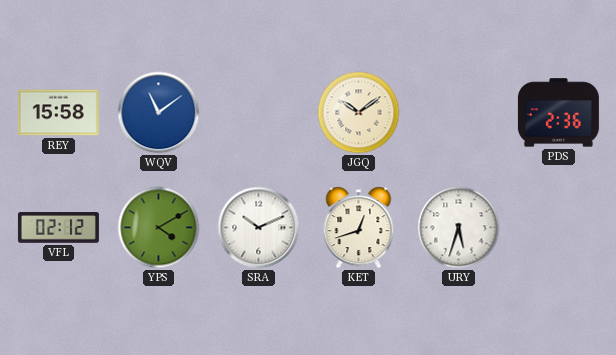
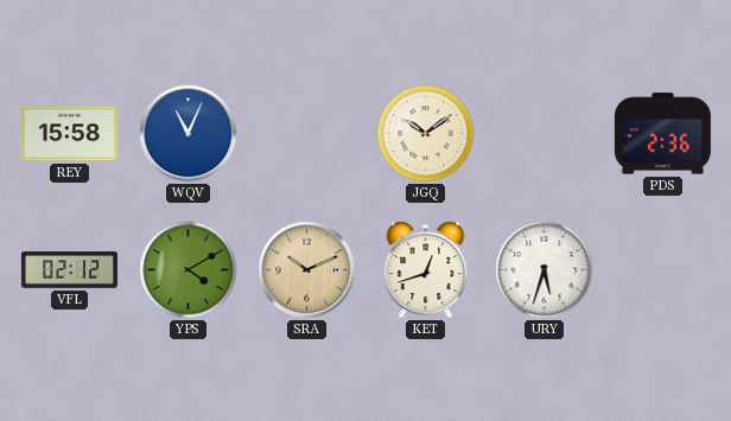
WQV: 11:09 -> 11:04 (189, 134)
SRA dial: white -> champagne (307, 270)
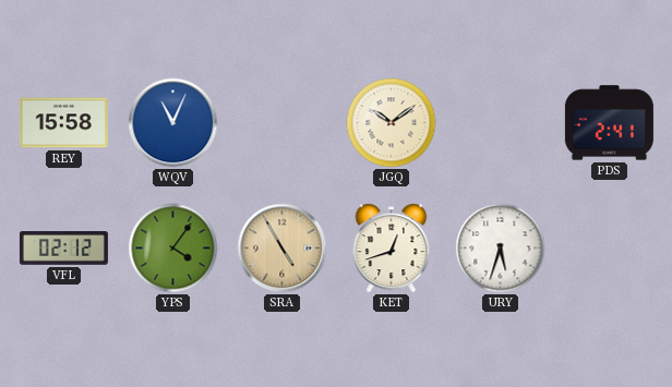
PDS: 2:36 -> 2:41 (609, 123)
YPS: 4:10 -> 4:06 (173, 249)
SRA: 10:11 -> 4:55 (283, 249)
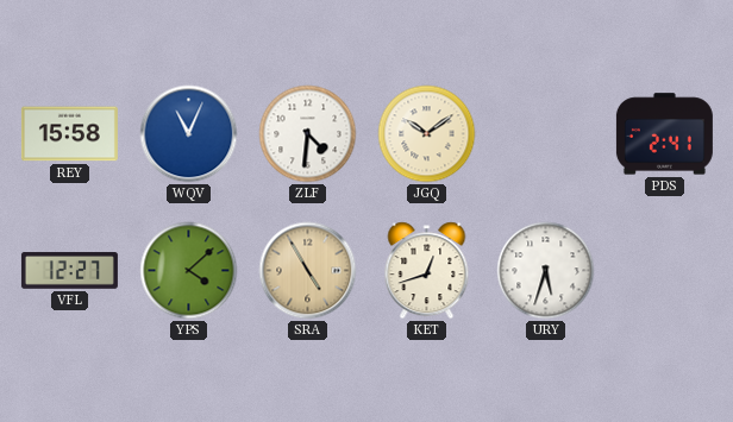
ZLF: none -> 4:31 (308, 134)
VFL: 02:12 -> 12:27 (69, 271)
YPS: 4:06 -> 4:08 (189, 271)
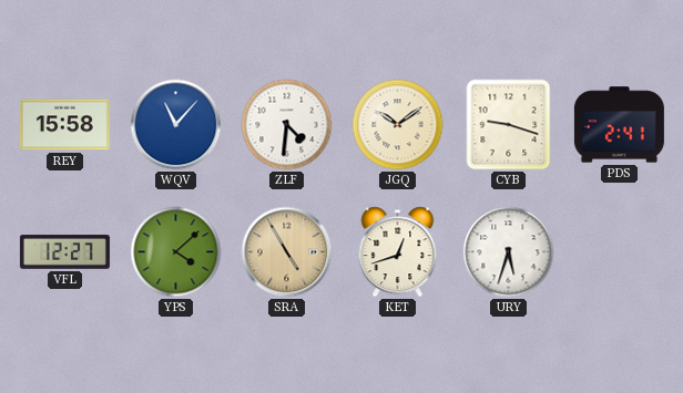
WQV: 11:04 -> 11:07 (176, 125)
CYB: none -> 9:18 (509, 125)
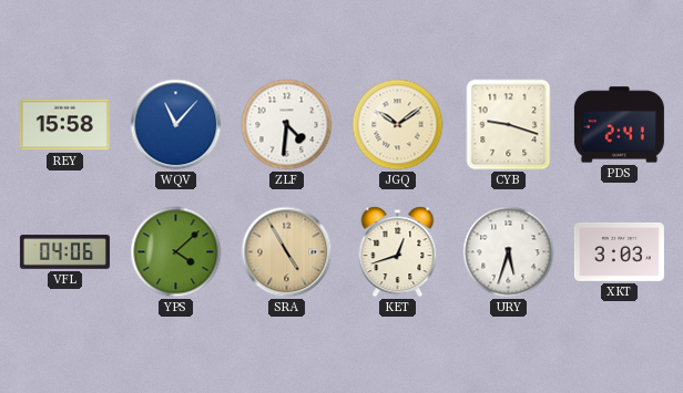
VFL: 12:27 -> 04:06 (64, 252)
XKT: none -> 3:03 (619, 251)
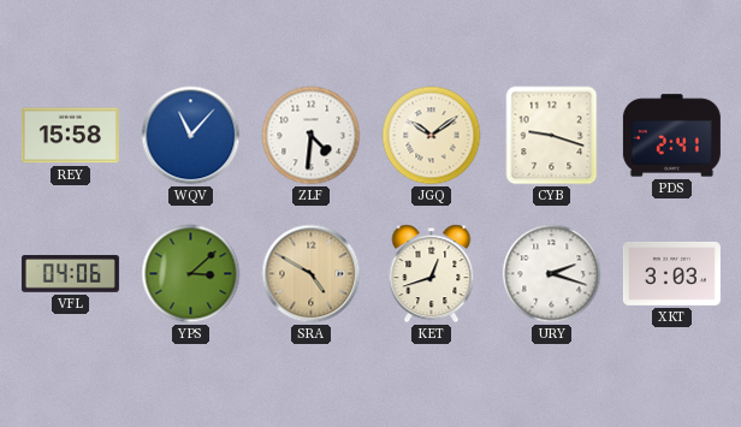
YPS: 4:08 -> 3:08 (191, 274)
SRA: 4:55 -> 4:50 (312, 274)
URY: 5:33 -> 2:18 (552, 274)
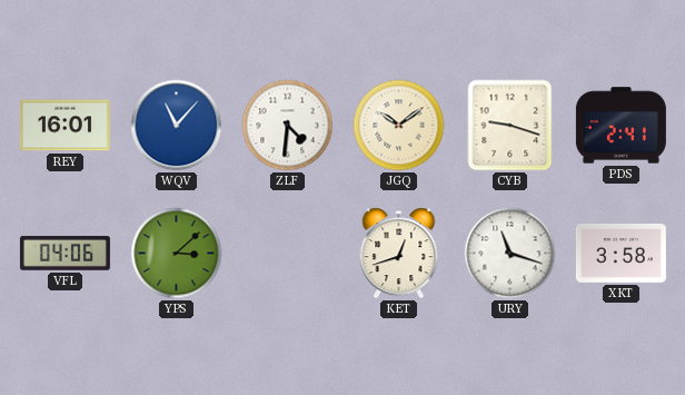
REY: 15:58 -> 16:01 (64, 126)
SRA: 4:50 -> none (312, 274)
URY: 2:18 -> 11:18 (510, 254)
XKT: 3:03 -> 3:58 (621, 253)
